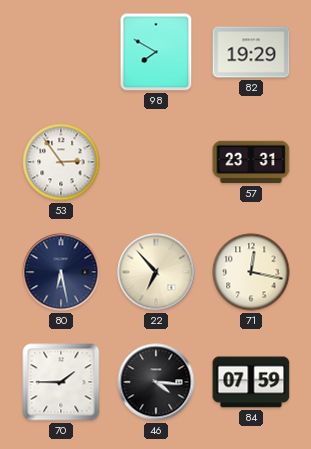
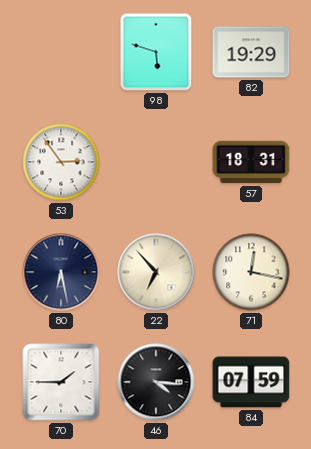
98: 7:50 -> 5:48 (156, 52)
57: 23:31 -> 18:31 (251, 162)
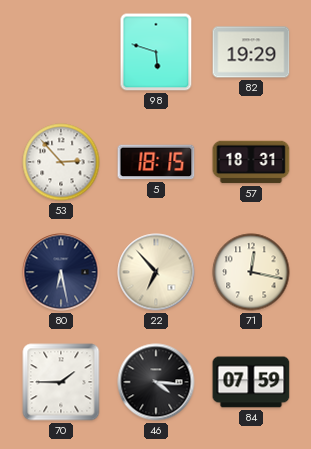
53: 2:54 -> 2:53 (61, 162)
5: none -> 18:15 (156, 162)
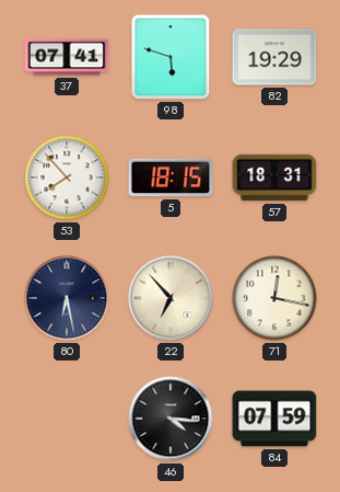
37: none -> 07:41 (67, 57)
53: 2:53 -> 7:53 (67, 178)
70: 1:45 -> none (61, 382)
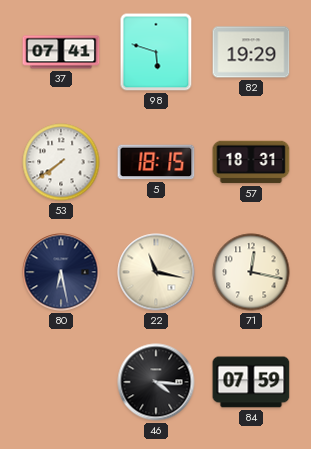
53: 7:53 -> 7:39 (61, 162)
22: 6:53 -> 11:17 (156, 272)
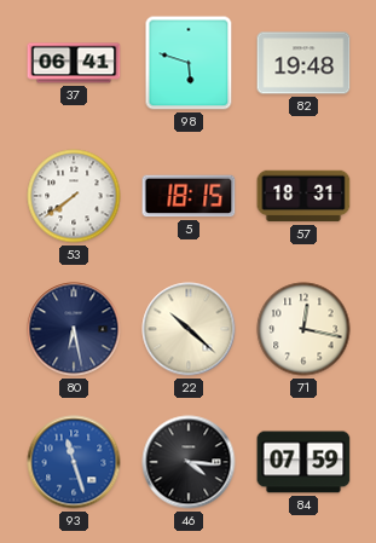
37: 07:41 -> 06:41 (74, 63)
82: 19:29 -> 19:48 (303, 63)
22: 11:17 -> 10:22 (189, 329)
93: none -> 11:27 (74, 462)
